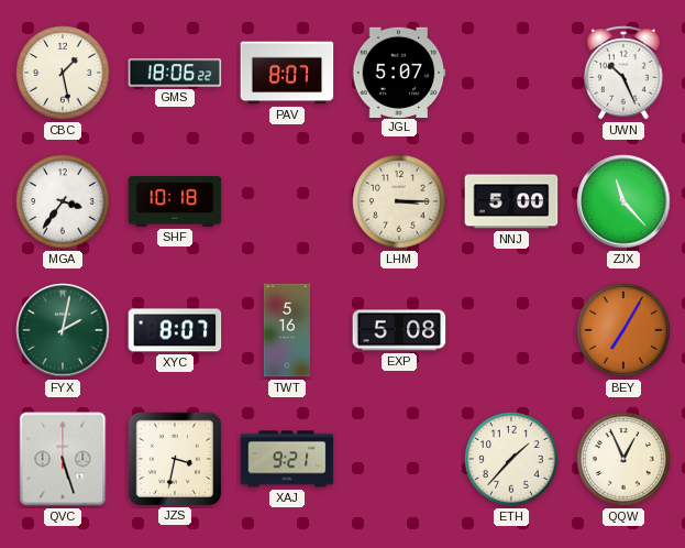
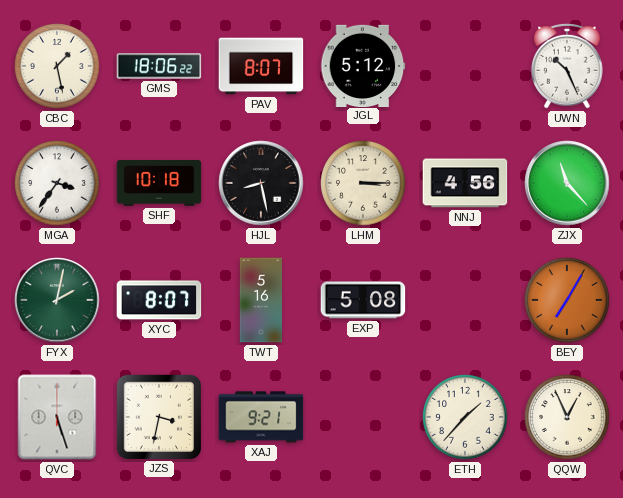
JGL: 5:07 -> 5:12 (363, 65)
HJL: none -> 8:28 (261, 183)
NNJ: 5:00 -> 4:56 (465, 183)
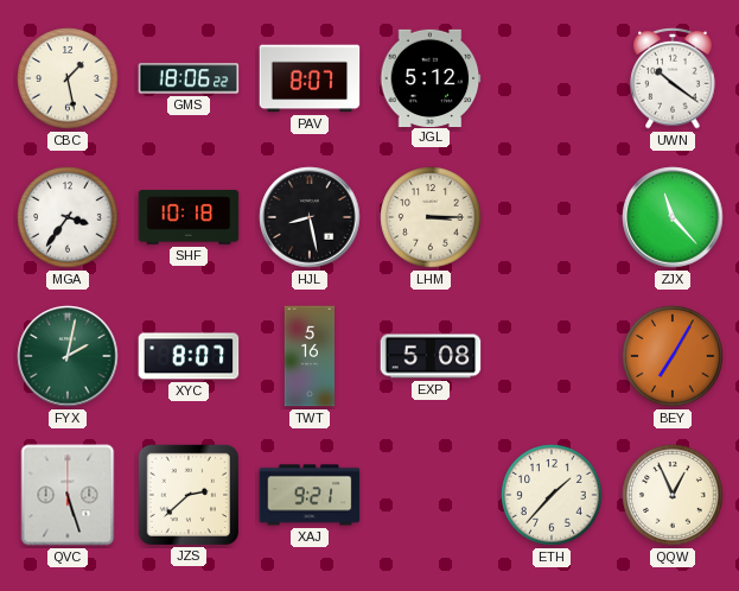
UWN: 10:26 -> 10:21 (673, 78)
NNJ: 4:56 -> none (465, 183)
JZS: 3:32 -> 2:38 (187, 494)
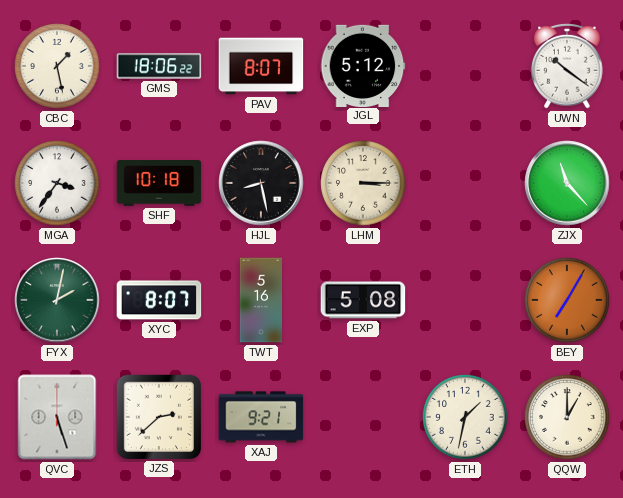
ETH: 1:37 -> 1:32 (465, 417)
QQW: 12:56 -> 1:00 (567, 417)
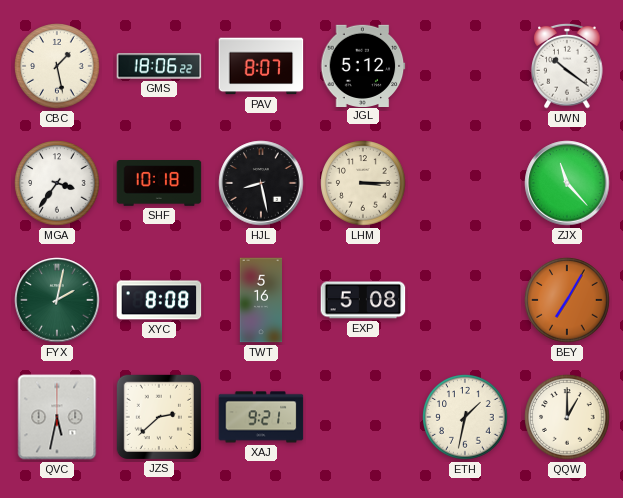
XYC: 8:07 -> 8:08 (159, 300)
QVC: 5:27 -> 5:32 (57, 417)
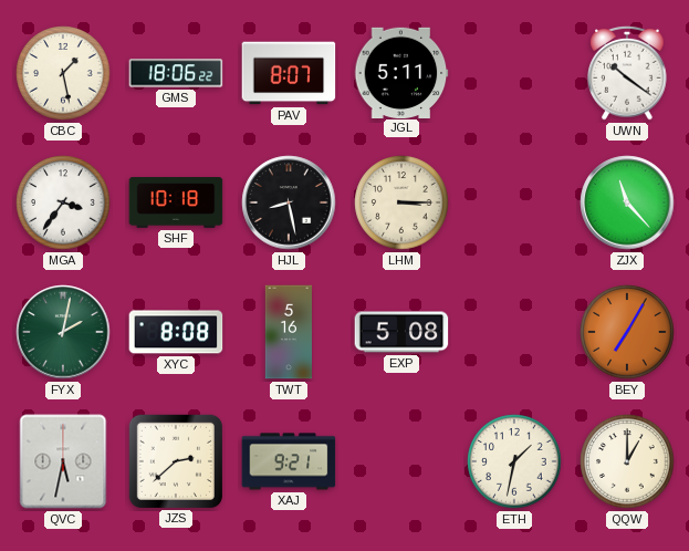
JGL: 5:12 -> 5:11 (401, 72)
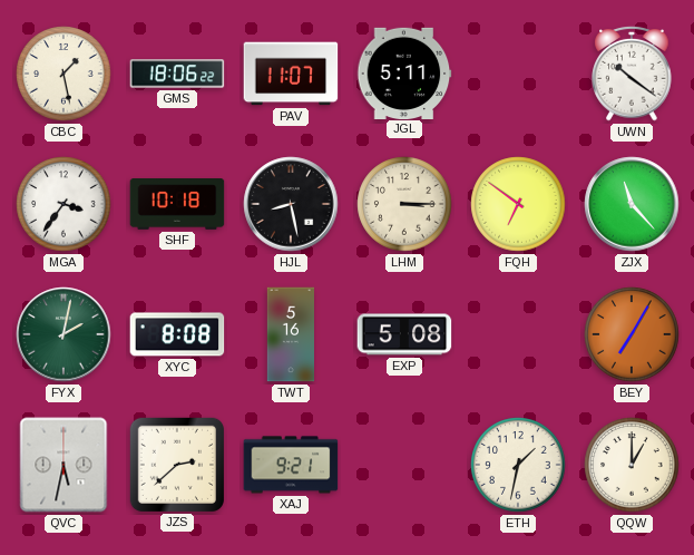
PAV: 8:07 -> 11:07 (291, 74)
FQH: none -> 6:51 (518, 204)
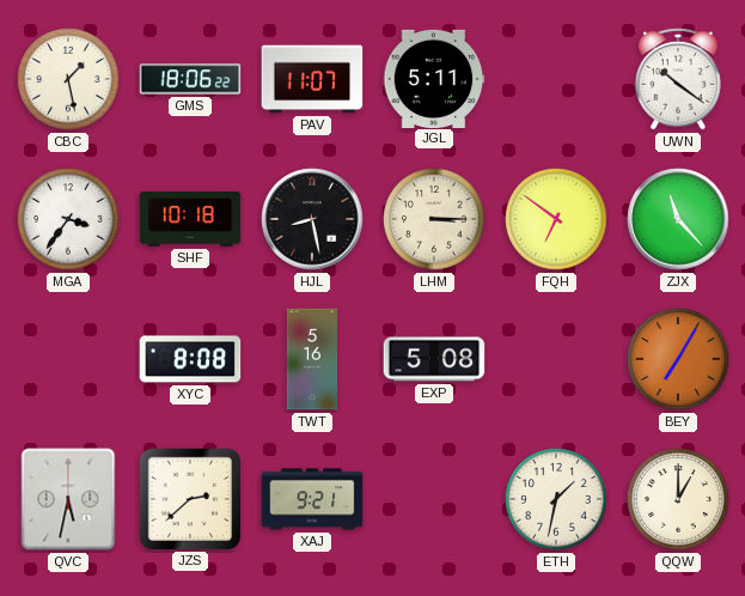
FYX: 2:02 -> none (63, 334)
